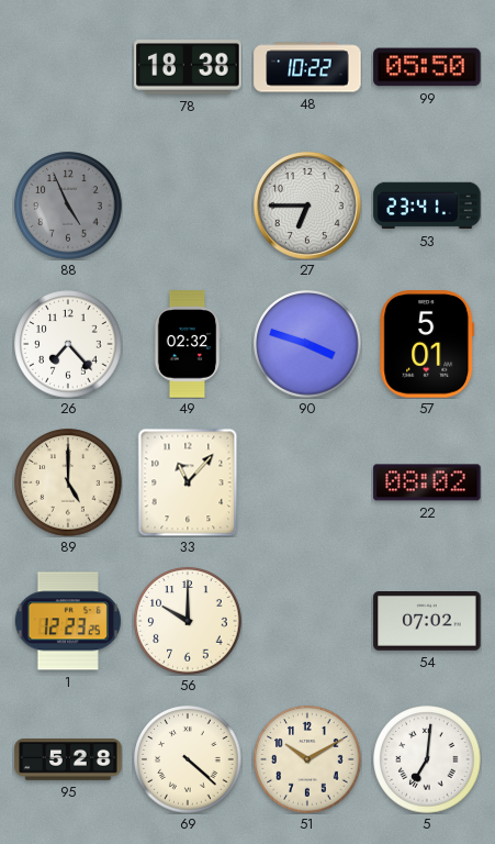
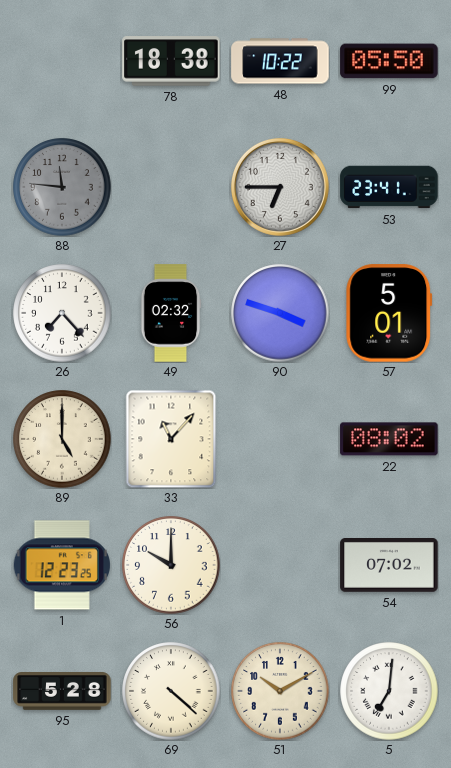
88: 4:56 -> 11:46 (62, 187)
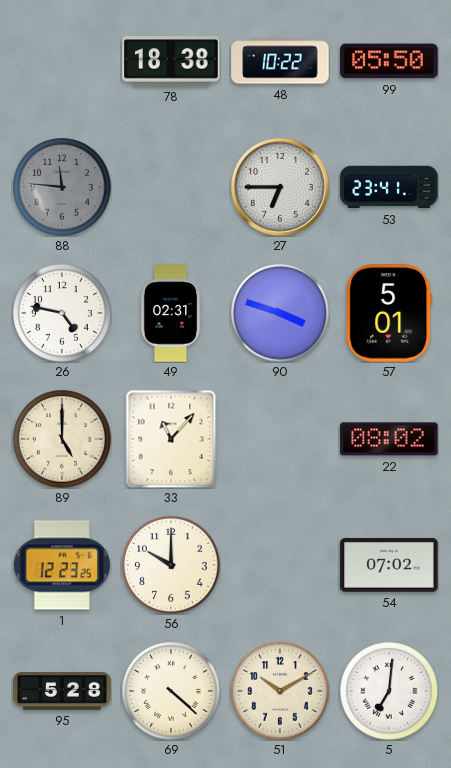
26: 7:23 -> 4:47 (62, 313)
49: 02:32 -> 02:31 (171, 313)
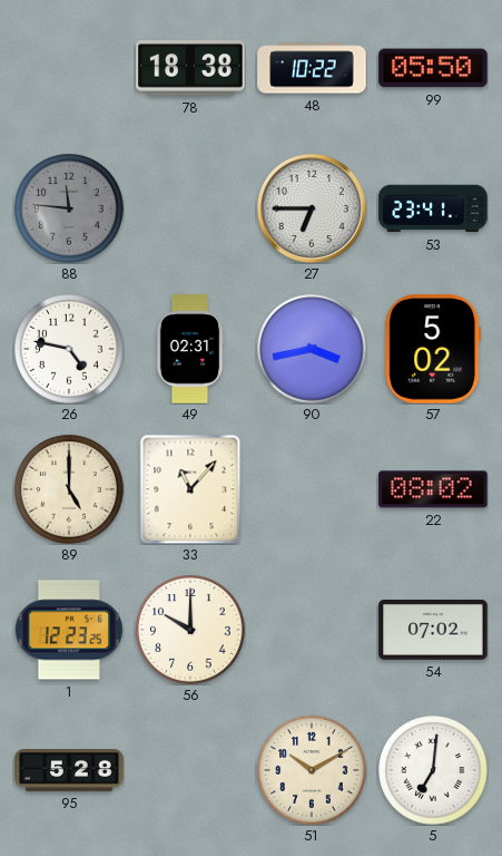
90: 3:48 -> 3:43 (312, 349)
57: 5:01 -> 5:02 (433, 349)
69: 4:22 -> none (171, 691)
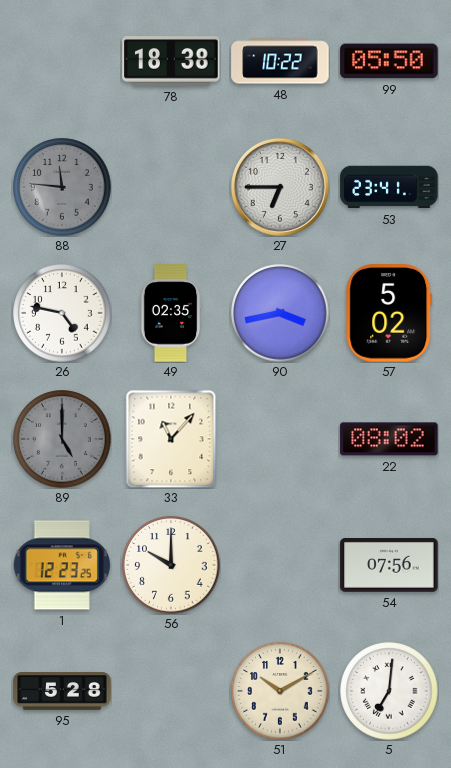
49: 02:31 -> 02:35 (171, 313)
89 dial: cream -> grey (62, 439)
54: 07:02 -> 07:56 (389, 566)
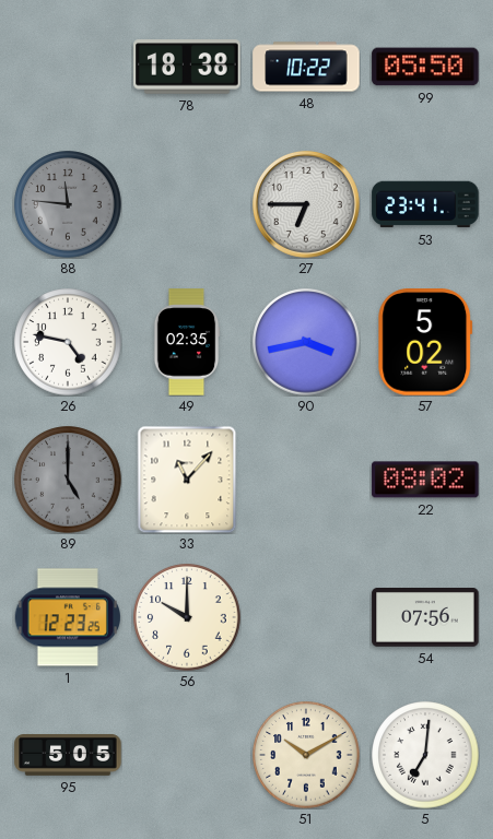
95: 5:28 -> 5:05 (68, 756)
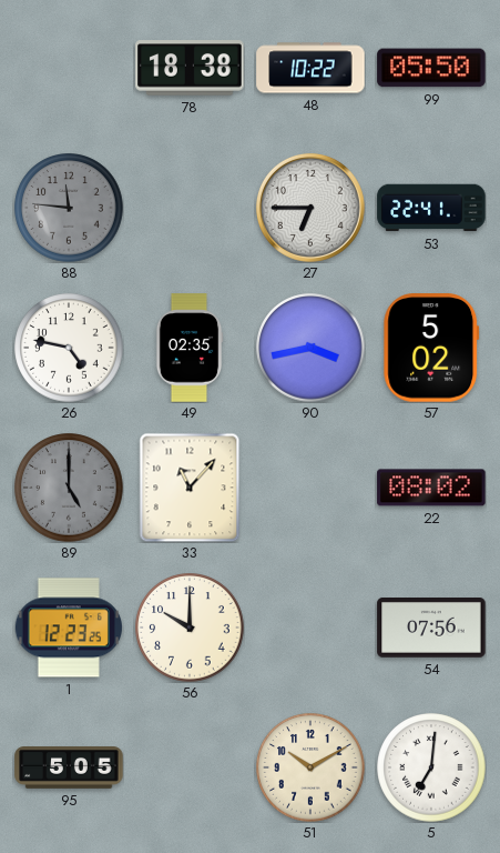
53: 23:41 -> 22:41 (431, 208)
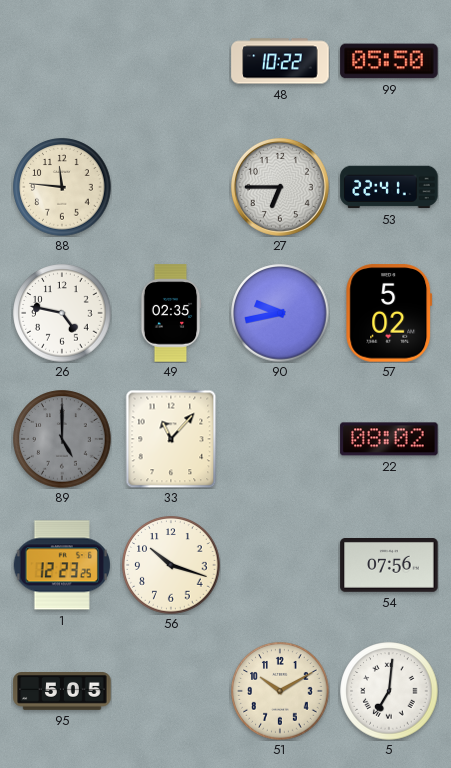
78: 18:38 -> none (190, 68)
88 dial: grey -> cream (62, 187)
90: 3:43 -> 9:43 (280, 313)
56: 10:00 -> 10:18 (171, 565)
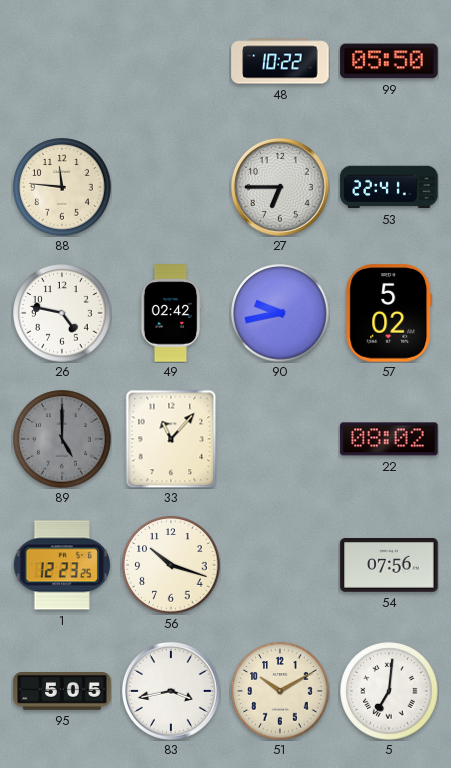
49: 02:35 -> 02:42 (171, 313)
83: none -> 3:43 (171, 691)
